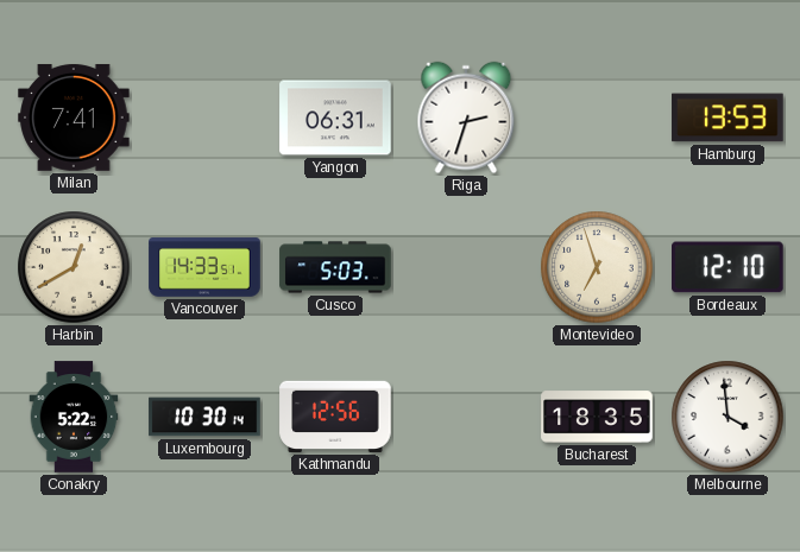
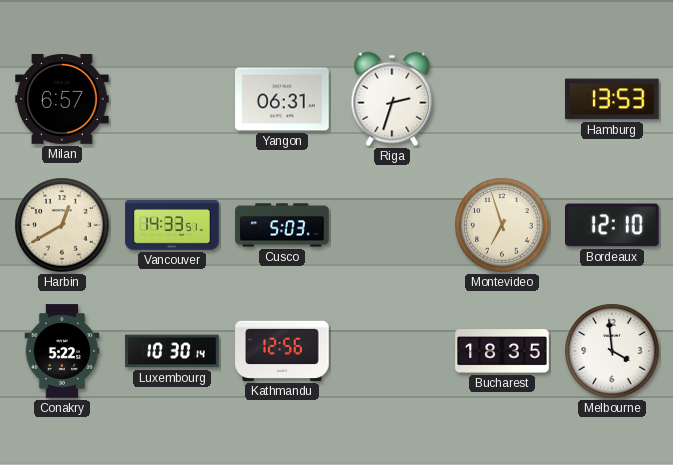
Milan: 7:41 -> 6:57 (62, 99)
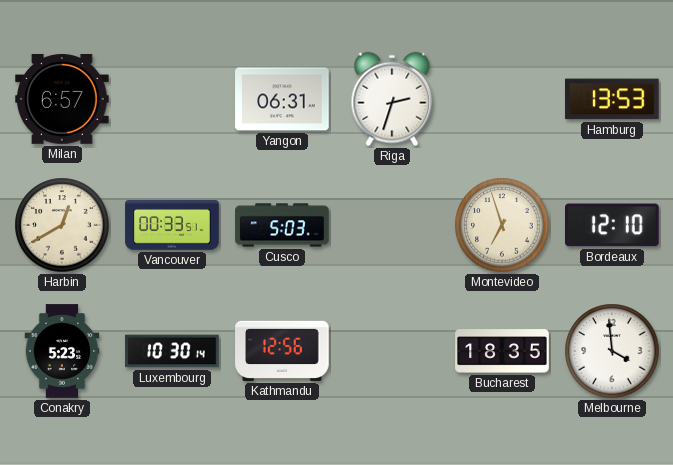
Vancouver: 14:33 -> 00:33 (172, 225)
Conakry: 5:22 -> 5:23 (62, 351)
